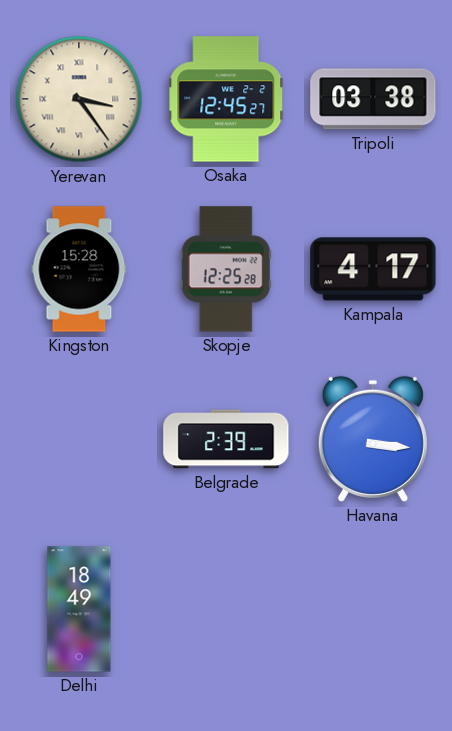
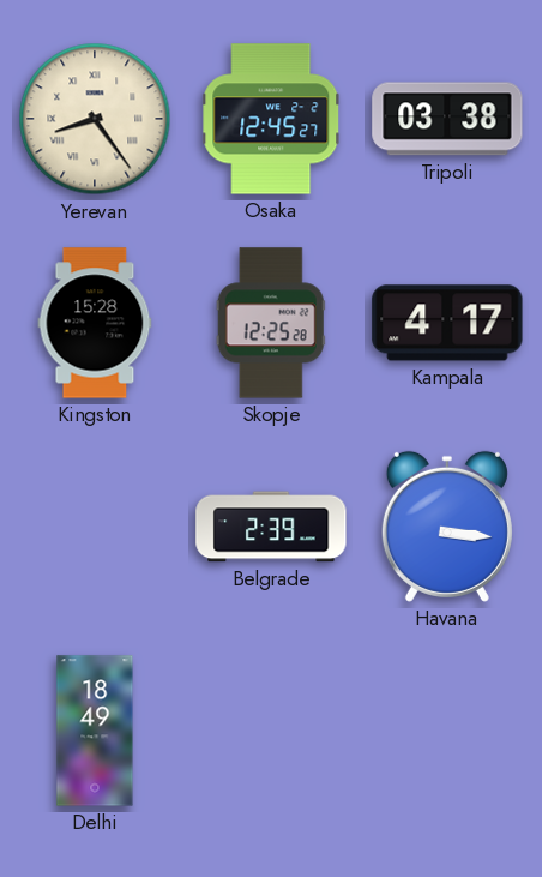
Yerevan: 3:24 -> 8:24 (95, 119)
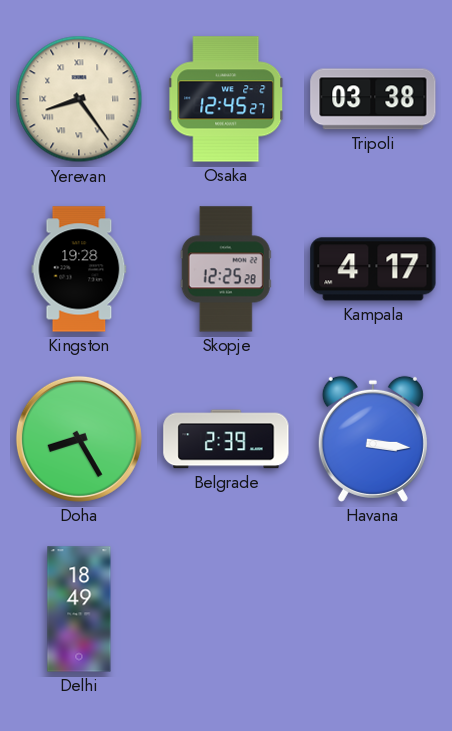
Kingston: 15:28 -> 19:28 (79, 269)
Doha: none -> 8:25 (79, 439)
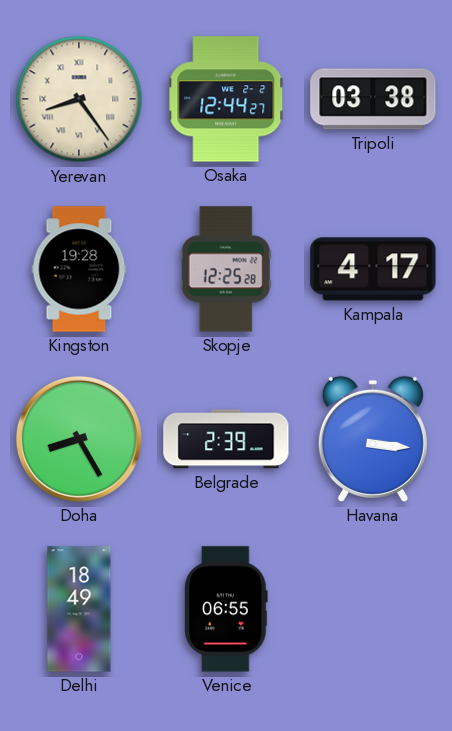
Osaka: 12:45 -> 12:44 (227, 99)
Venice: none -> 06:55 (226, 609)
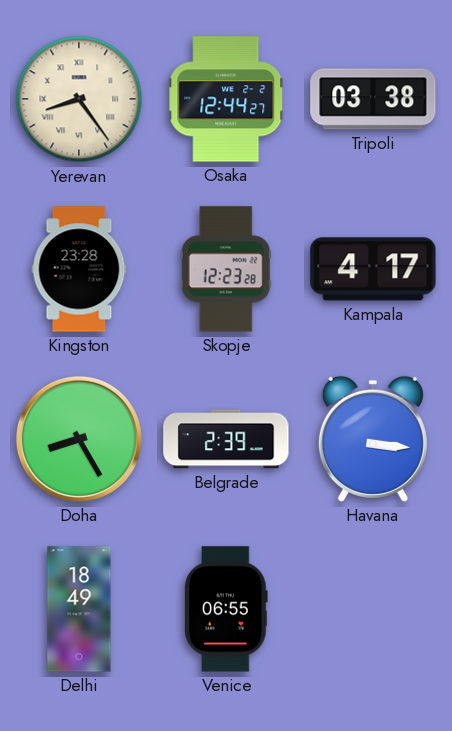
Kingston: 19:28 -> 23:28 (79, 269)
Skopje: 12:25 -> 12:23 (226, 269)
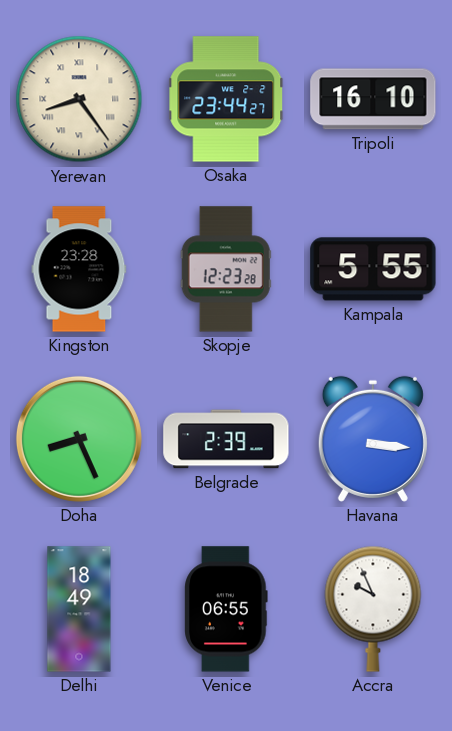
Osaka: 12:44 -> 23:44 (227, 99)
Tripoli: 03:38 -> 16:10 (373, 99)
Kampala: 4:17 -> 5:55 (373, 269)
Doha: 8:25 -> 8:26 (79, 439)
Accra: none -> 9:56 (373, 609)
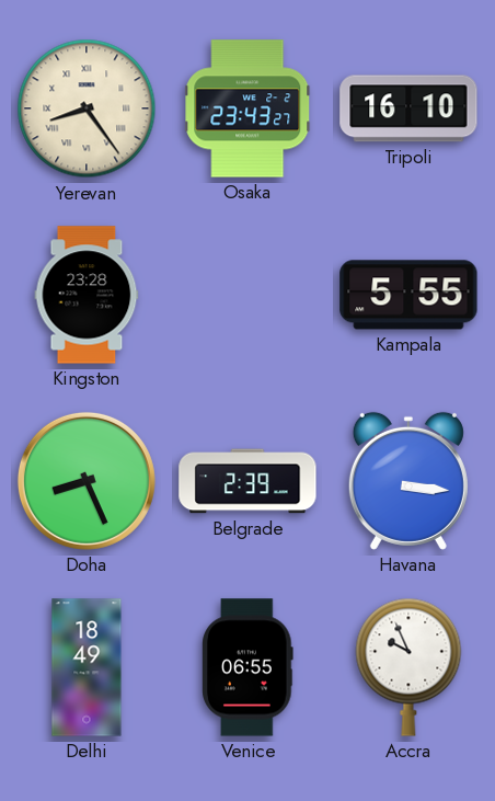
Osaka: 23:44 -> 23:43 (249, 108)
Skopje: 12:23 -> none (226, 269)
